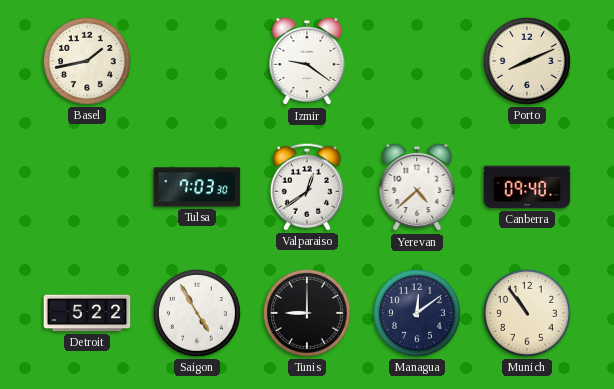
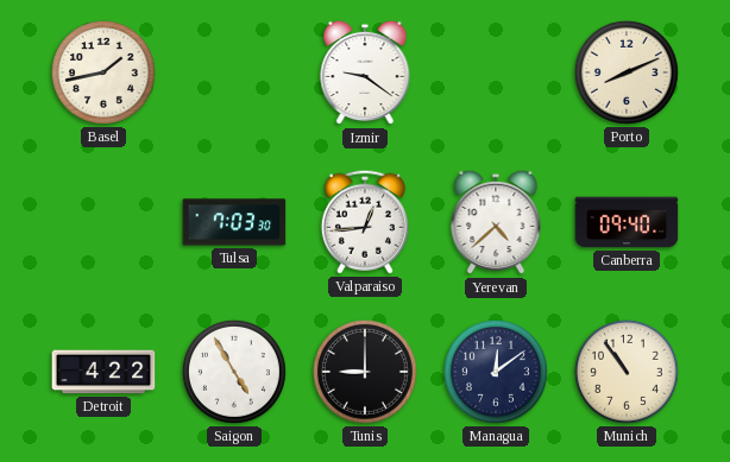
Valparaiso: 12:39 -> 12:44 (365, 222)
Detroit: 5:22 -> 4:22 (103, 372)
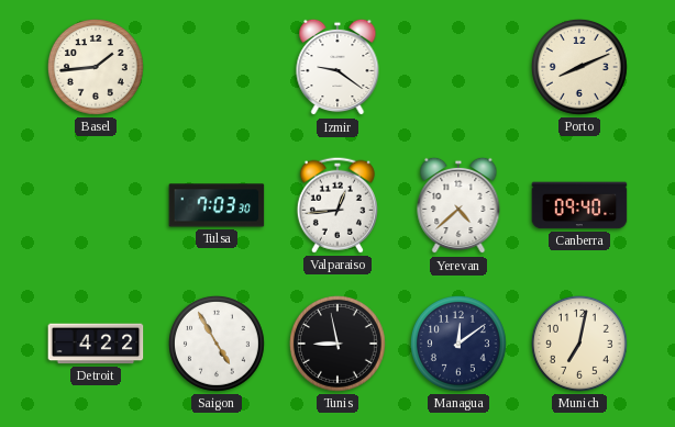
Basel: 1:43 -> 1:44 (96, 67)
Tunis: 9:00 -> 8:58 (337, 344)
Munich: 10:54 -> 7:02 (579, 344)
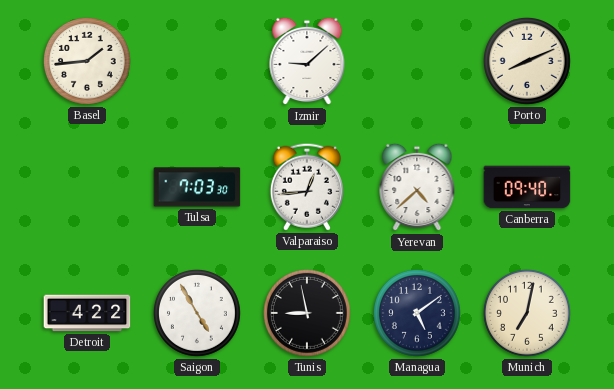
Izmir: 9:21 -> 9:08 (307, 61)
Managua: 12:09 -> 5:09 (417, 313)
